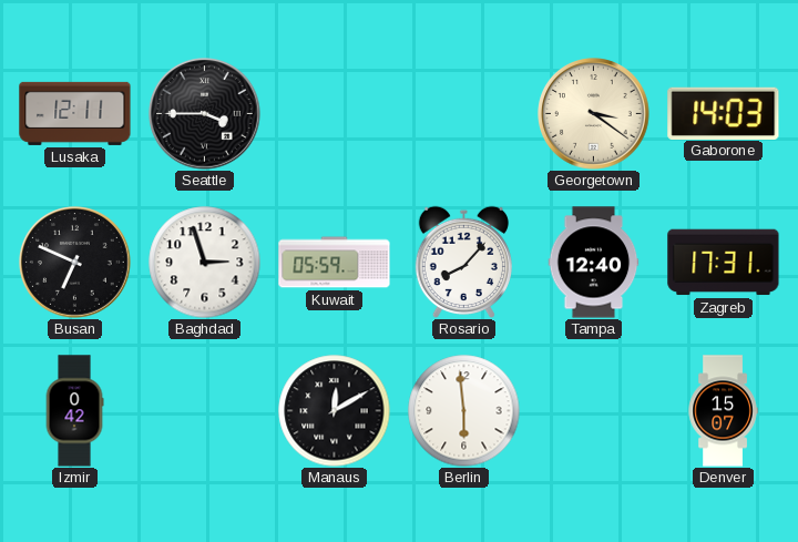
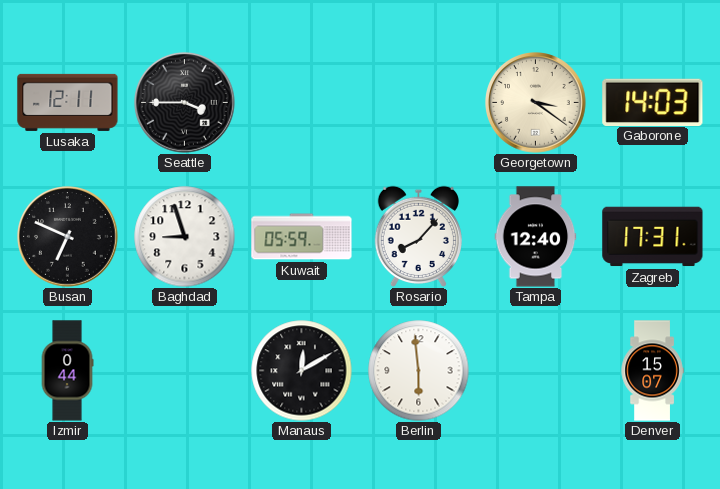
Baghdad: 2:57 -> 8:57 (185, 237)
Izmir: 0:42 -> 0:44 (67, 371)
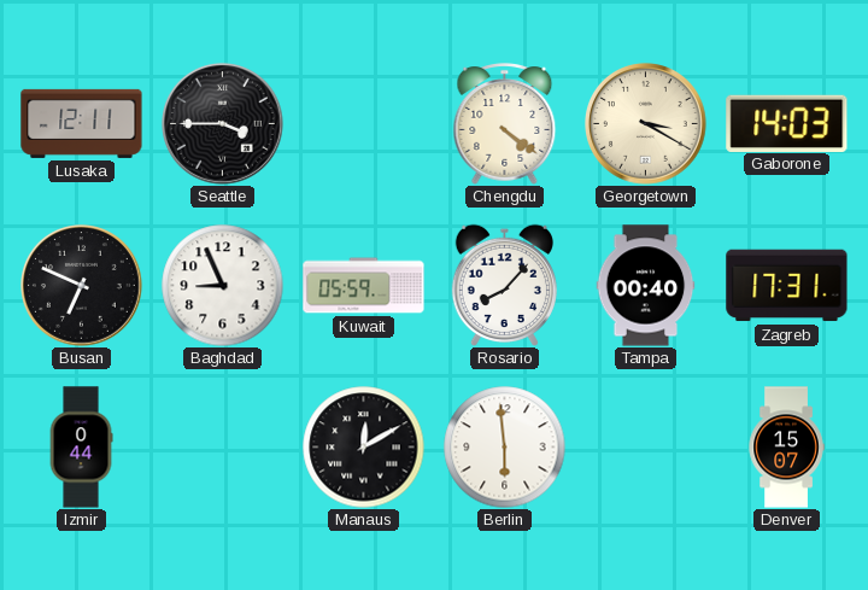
Chengdu: none -> 4:21 (505, 124)
Georgetown: 3:21 -> 3:20 (646, 124)
Baghdad: 8:57 -> 8:56 (223, 286)
Tampa: 12:40 -> 00:40 (646, 286)
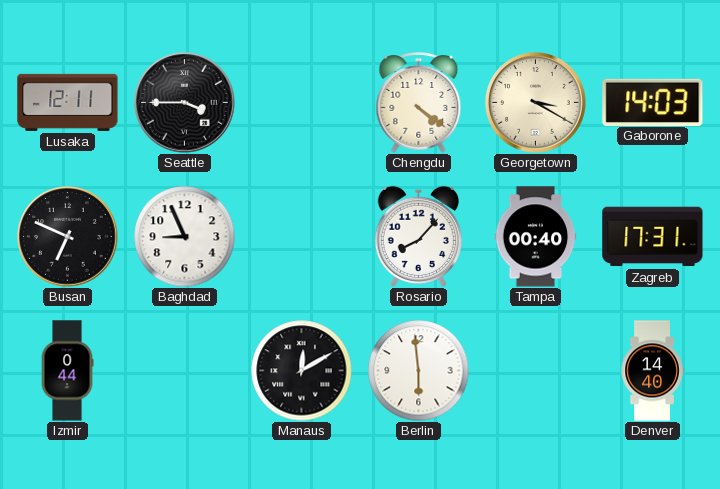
Kuwait: 05:59 -> none (364, 286)
Denver: 15:07 -> 14:40 (652, 371)
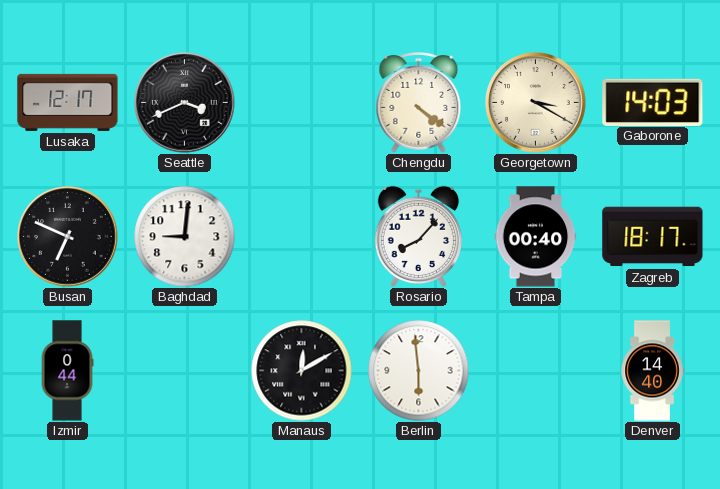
Lusaka: 12:11 -> 12:17 (68, 102)
Seattle: 3:45 -> 3:41 (185, 103)
Baghdad: 8:56 -> 9:01 (185, 237)
Zagreb: 17:31 -> 18:17 (653, 237)
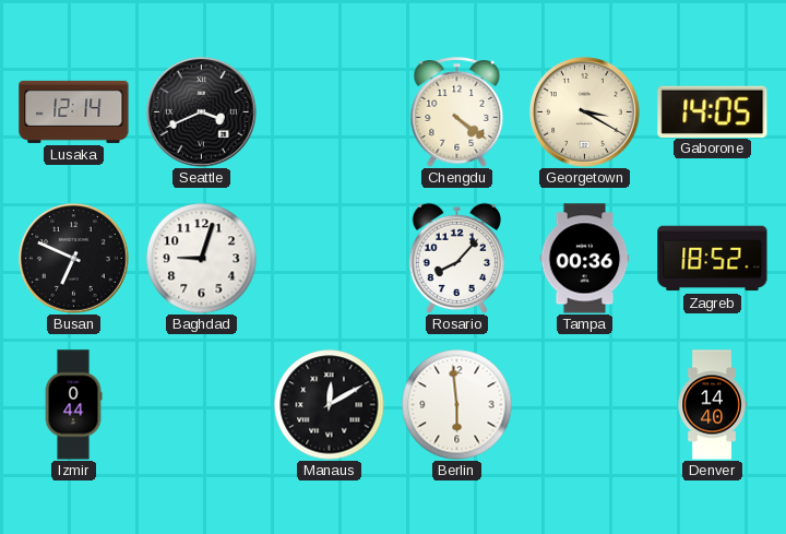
Lusaka: 12:17 -> 12:14 (74, 111)
Gaborone: 14:03 -> 14:05 (713, 111)
Baghdad: 9:01 -> 9:03 (202, 259)
Tampa: 00:40 -> 00:36 (585, 259)
Zagreb: 18:17 -> 18:52 (713, 259)
